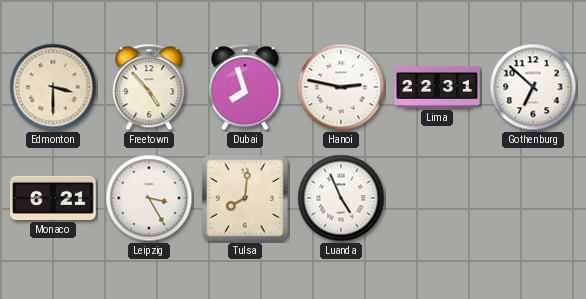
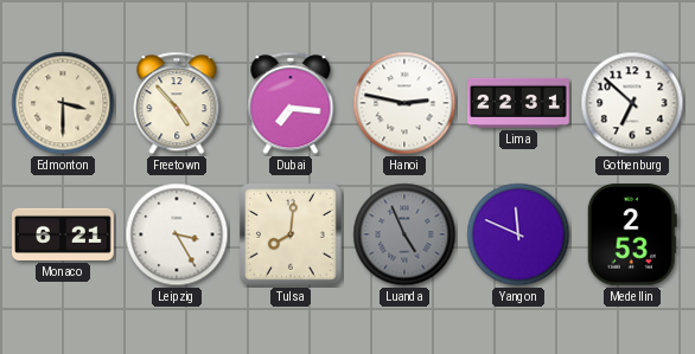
Dubai: 7:57 -> 7:16 (291, 103)
Luanda dial: white -> grey (404, 234)
Yangon: none -> 11:49 (518, 234)
Medellin: none -> 2:53 (632, 236)
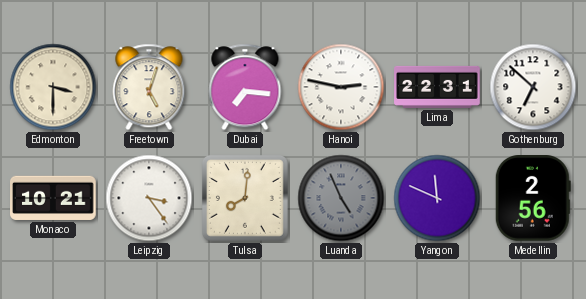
Freetown: 4:53 -> 5:03 (149, 87)
Monaco: 6:21 -> 10:21 (53, 198)
Leipzig: 3:25 -> 3:24 (149, 198)
Medellin: 2:53 -> 2:56 (533, 199)
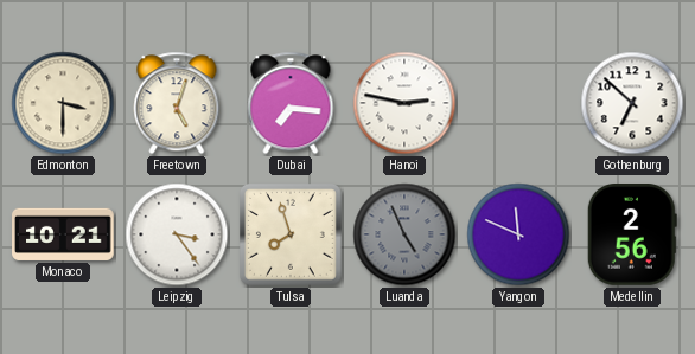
Lima: 22:31 -> none (437, 87)
Tulsa: 8:01 -> 7:57 (291, 234)
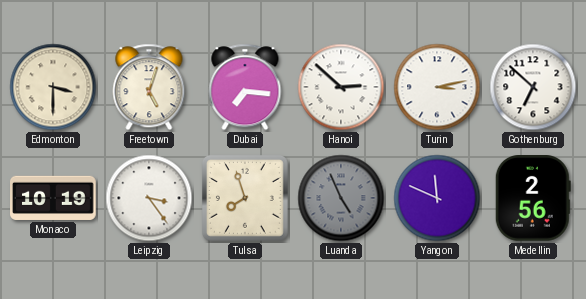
Hanoi: 2:47 -> 2:52 (341, 87)
Turin: none -> 3:13 (437, 87)
Monaco: 10:21 -> 10:19 (53, 198)
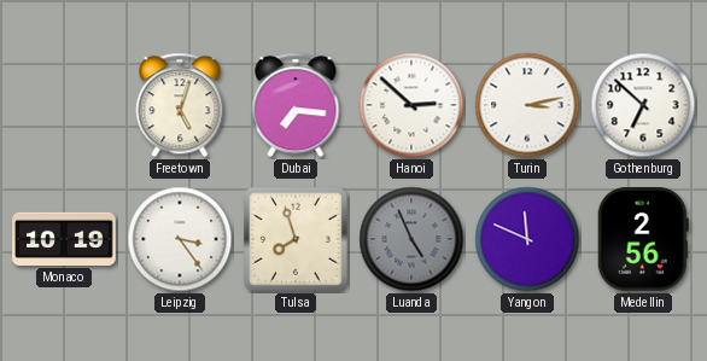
Edmonton: 3:30 -> none (53, 87)
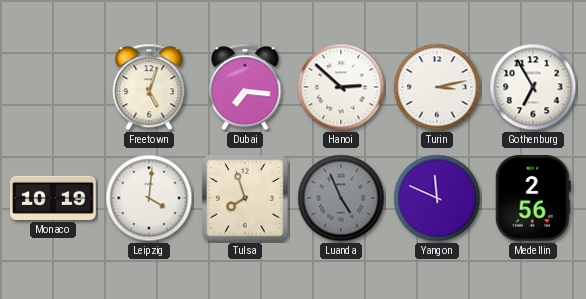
Gothenburg: 6:52 -> 6:55 (533, 87)
Leipzig: 3:24 -> 4:01 (149, 198)
